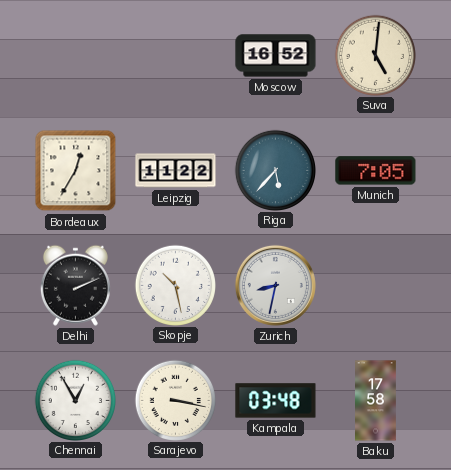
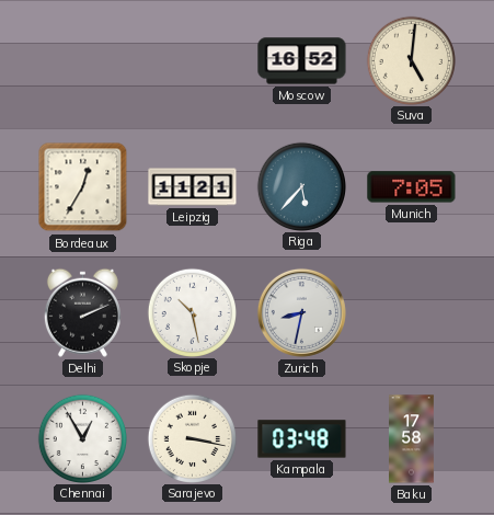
Leipzig: 11:22 -> 11:21 (193, 187)
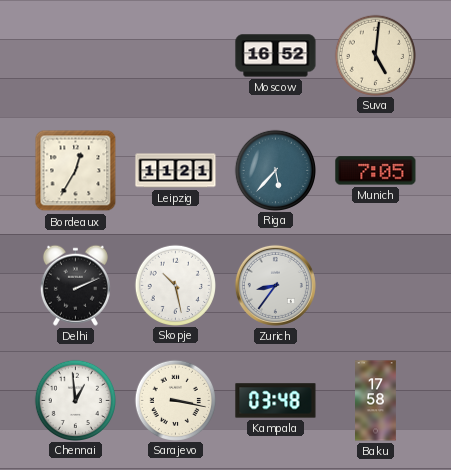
Zurich: 8:32 -> 8:36 (275, 285)
Chennai: 12:55 -> 12:59 (75, 400)
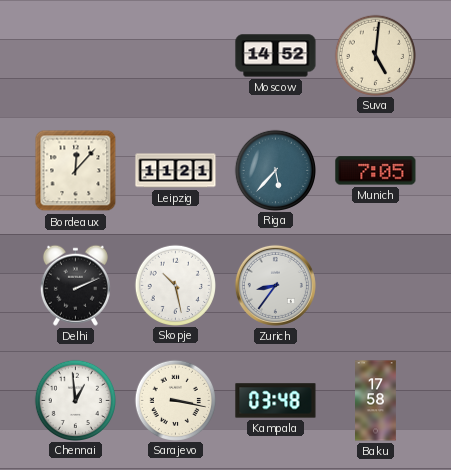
Moscow: 16:52 -> 14:52 (276, 56)
Bordeaux: 12:35 -> 12:07 (76, 171)
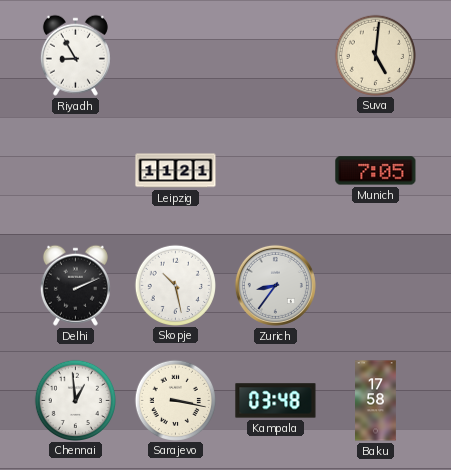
Riyadh: none -> 8:55 (75, 55)
Moscow: 14:52 -> none (276, 56)
Bordeaux: 12:07 -> none (76, 171)
Riga: 5:37 -> none (275, 170)
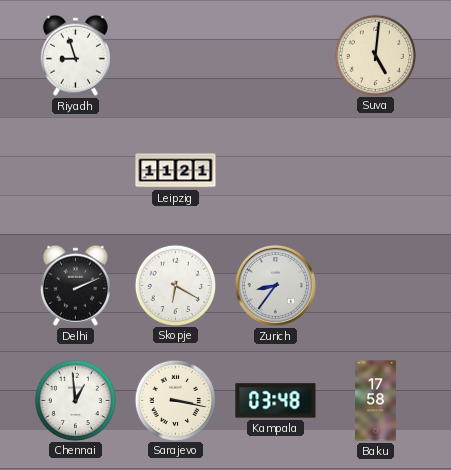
Riyadh: 8:55 -> 8:57 (75, 55)
Munich: 7:05 -> none (376, 171)
Skopje: 10:28 -> 6:20 (175, 285)
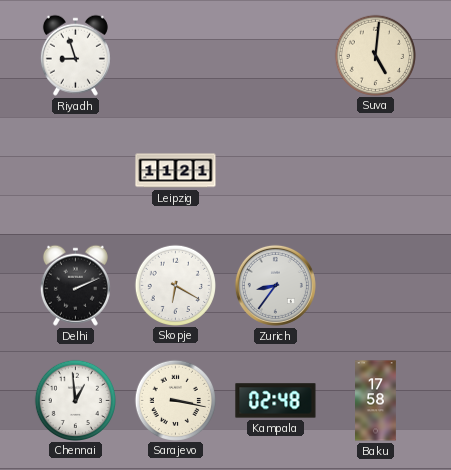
Kampala: 03:48 -> 02:48 (276, 401)
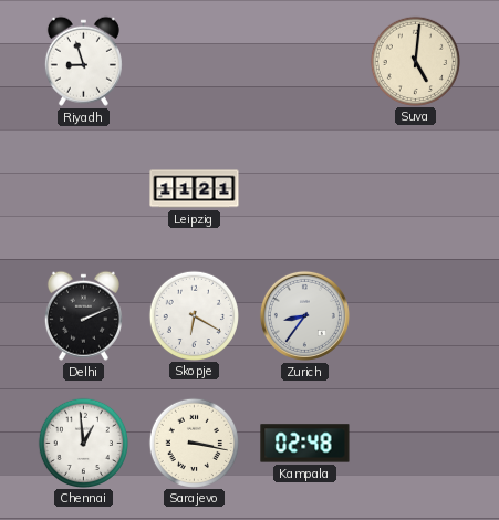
Baku: 17:58 -> none (376, 401)
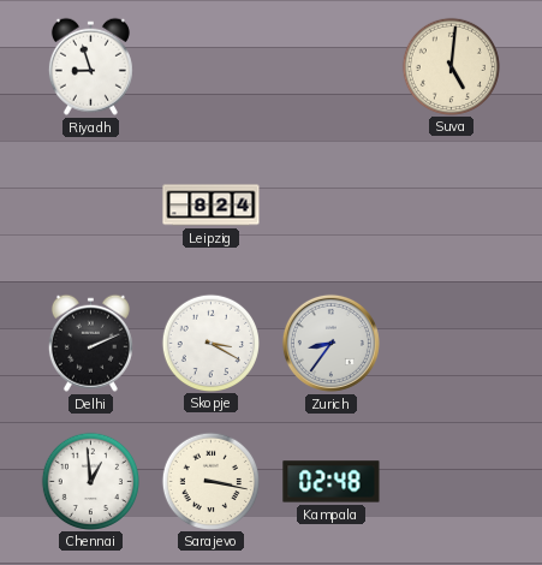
Leipzig: 11:21 -> 8:24 (212, 206)
Skopje: 6:20 -> 3:20 (210, 343)
